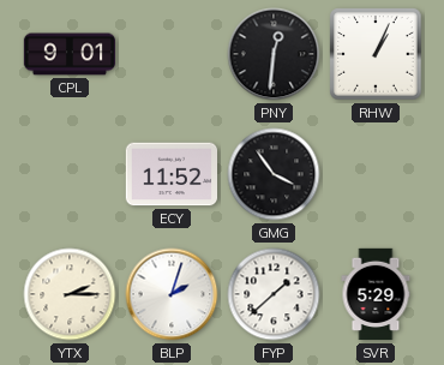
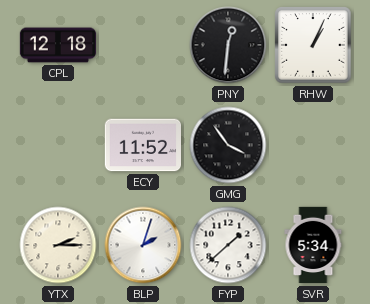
CPL: 9:01 -> 12:18 (58, 45)
SVR: 5:29 -> 5:34 (313, 245)
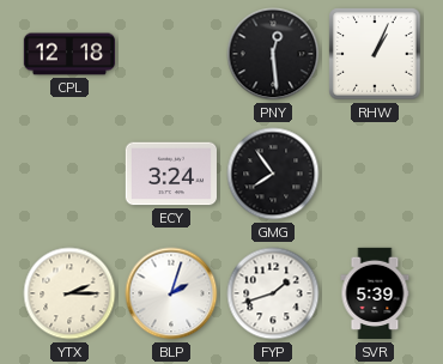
PNY: 12:31 -> 12:29 (273, 54)
ECY: 11:52 -> 3:24 (171, 174)
GMG: 3:54 -> 7:54 (273, 174)
FYP: 1:38 -> 1:42 (273, 293)
SVR: 5:34 -> 5:39 (375, 293)
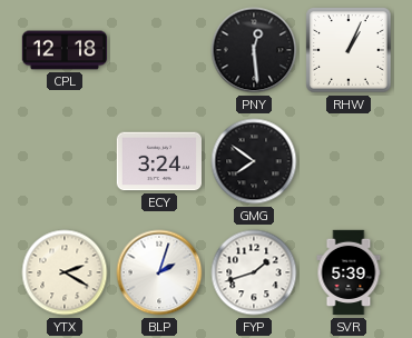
GMG: 7:54 -> 7:51 (254, 161)
YTX: 2:15 -> 2:20 (65, 272)
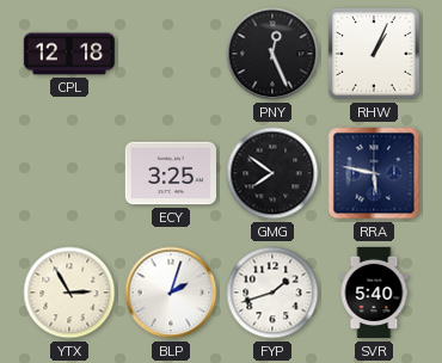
PNY: 12:29 -> 12:26 (272, 54)
ECY: 3:24 -> 3:25 (171, 173)
RRA: none -> 5:47 (374, 173)
YTX: 2:20 -> 2:55 (69, 293)
SVR: 5:39 -> 5:40 (374, 293)
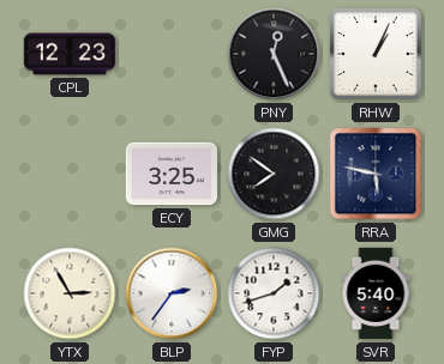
CPL: 12:18 -> 12:23 (70, 54)
BLP: 2:03 -> 2:36 (172, 293)
